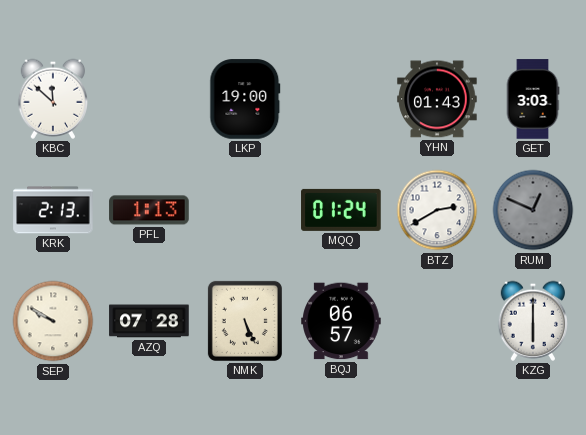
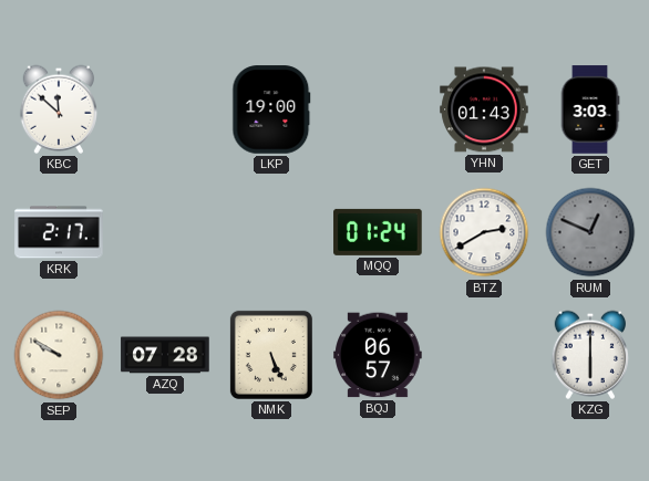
KRK: 2:13 -> 2:17 (59, 232)
PFL: 1:13 -> none (149, 210)
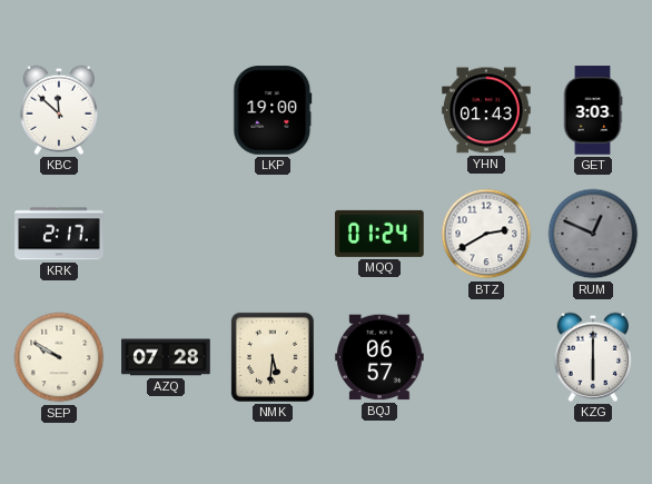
NMK: 5:26 -> 5:31 (273, 357)
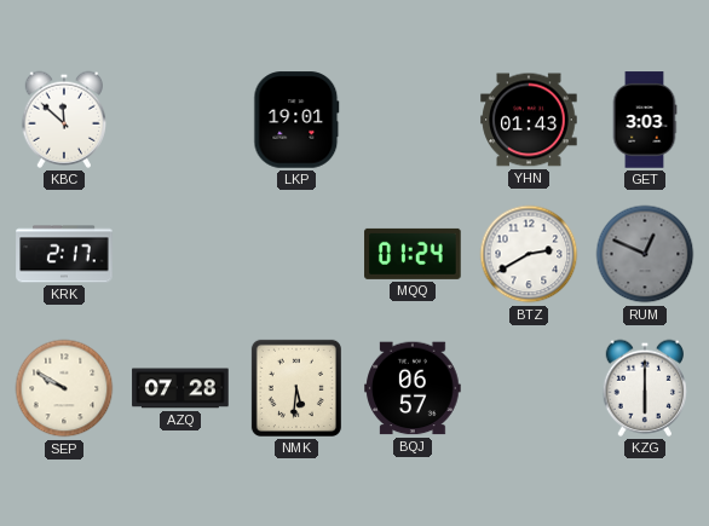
LKP: 19:00 -> 19:01 (296, 120)
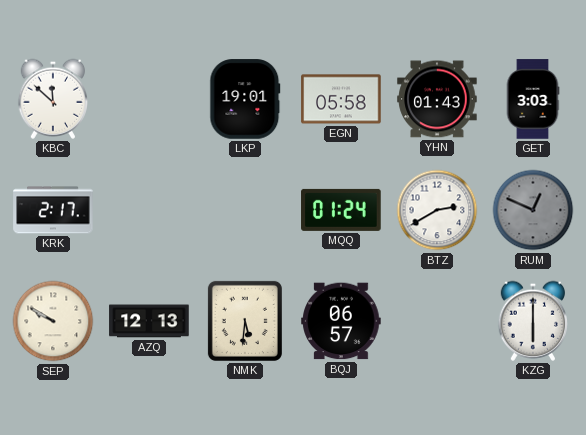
EGN: none -> 05:58 (341, 99)
AZQ: 07:28 -> 12:13 (149, 321)
